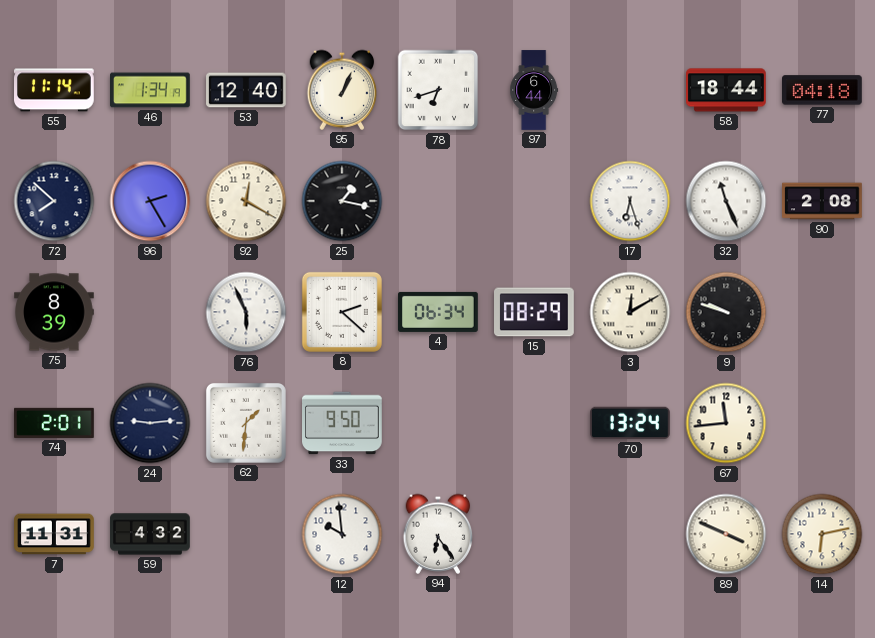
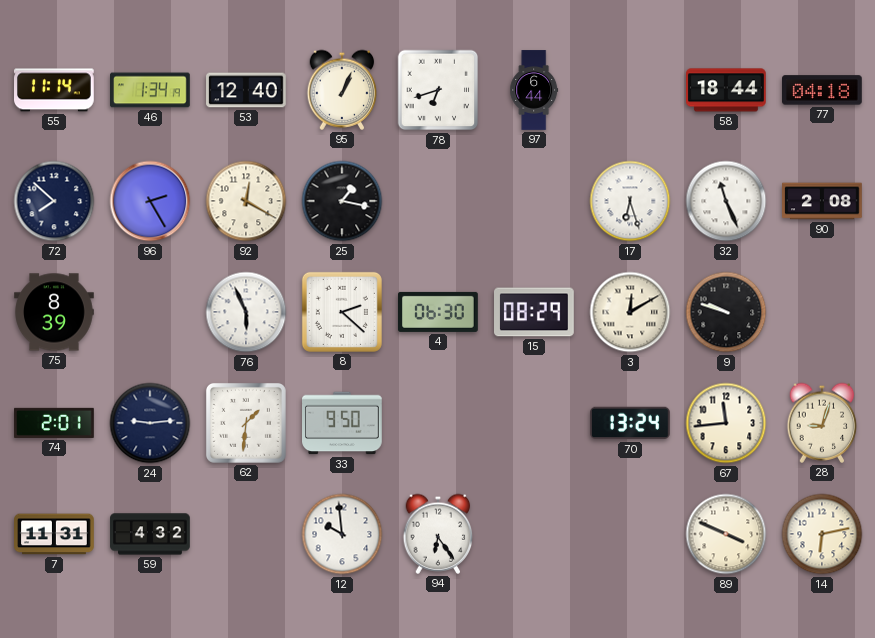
4: 06:34 -> 06:30 (439, 312)
28: none -> 9:03 (822, 423)
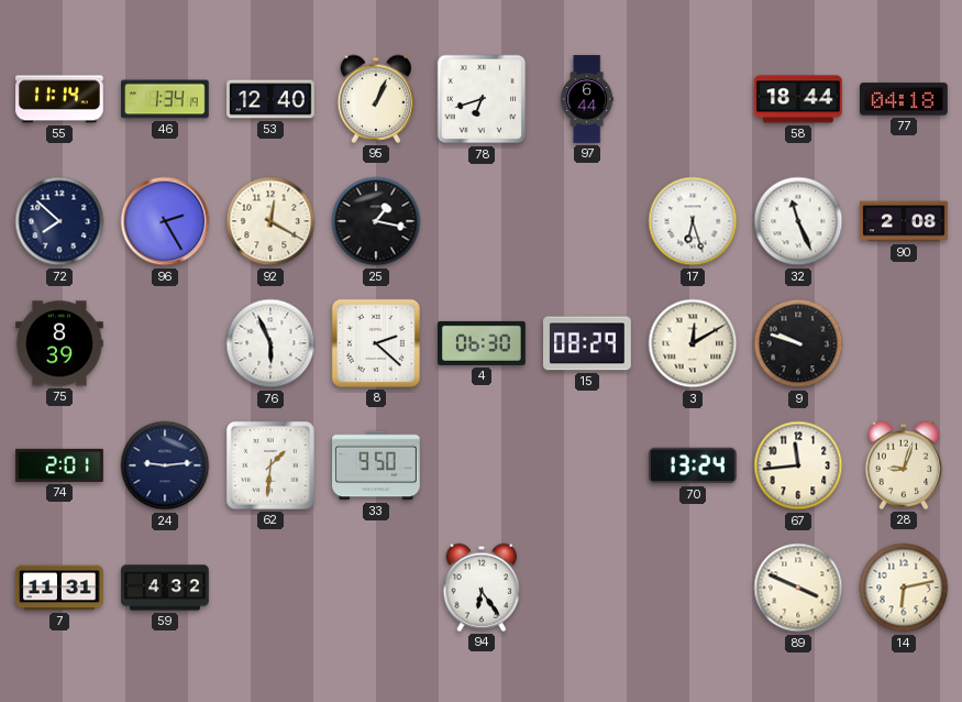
12: 9:59 -> none (342, 534)
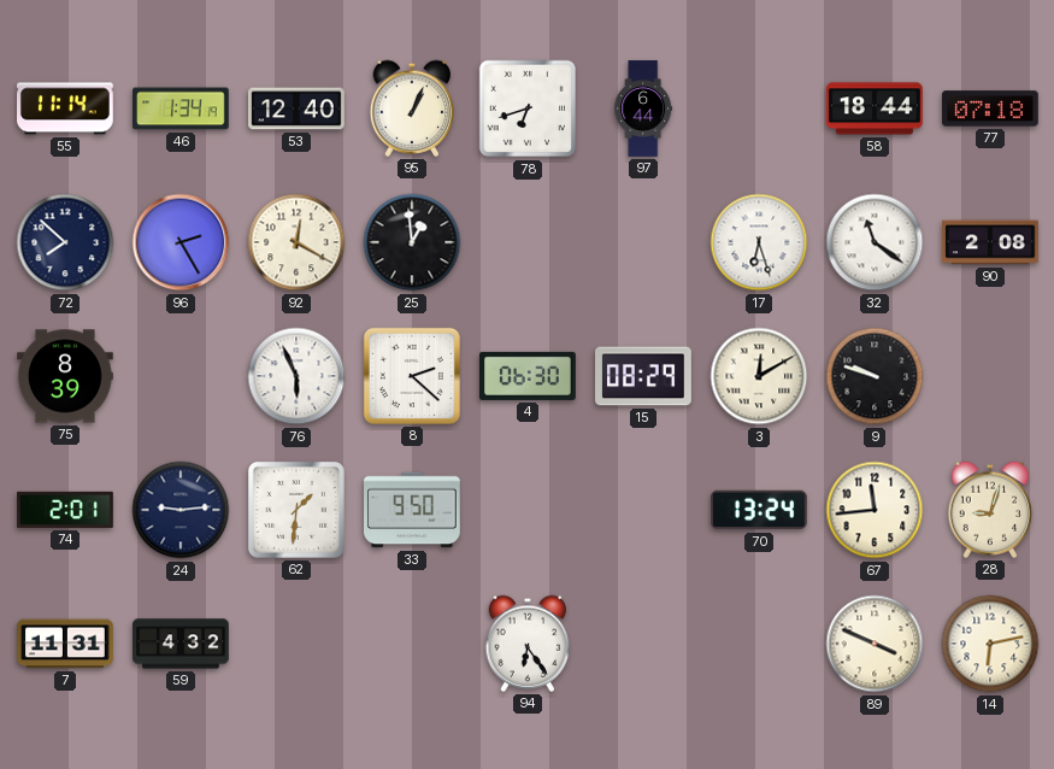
77: 04:18 -> 07:18 (991, 108)
25: 1:17 -> 12:59 (412, 242)
32: 11:26 -> 11:21 (875, 242)
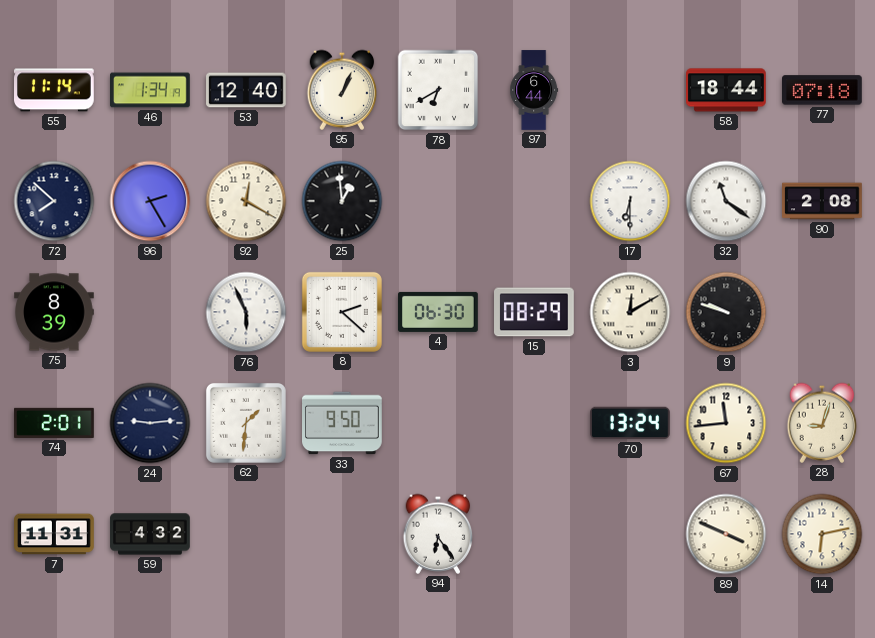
78: 6:42 -> 6:40 (438, 90)
17: 6:27 -> 6:30 (630, 201)
